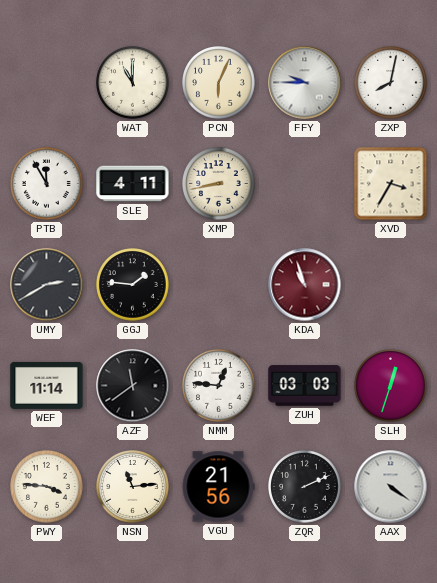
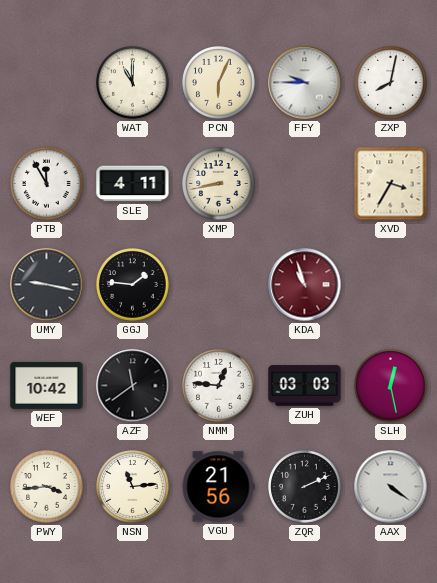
UMY: 2:40 -> 9:17 (47, 285)
WEF: 11:14 -> 10:42 (47, 385)
SLH: 12:33 -> 12:28 (391, 386)
PWY: 3:46 -> 3:44 (47, 487)
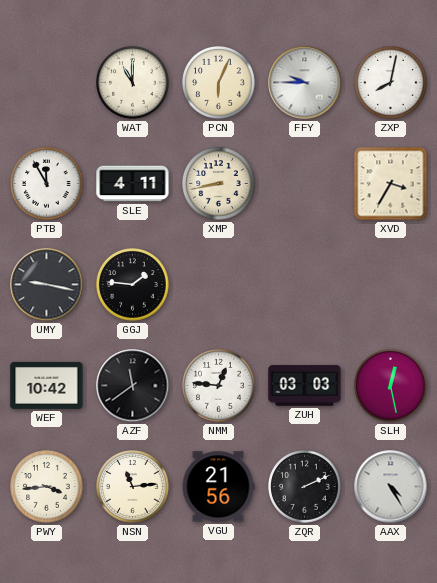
KDA: 10:57 -> none (305, 285)
AAX: 4:21 -> 4:25 (391, 487)
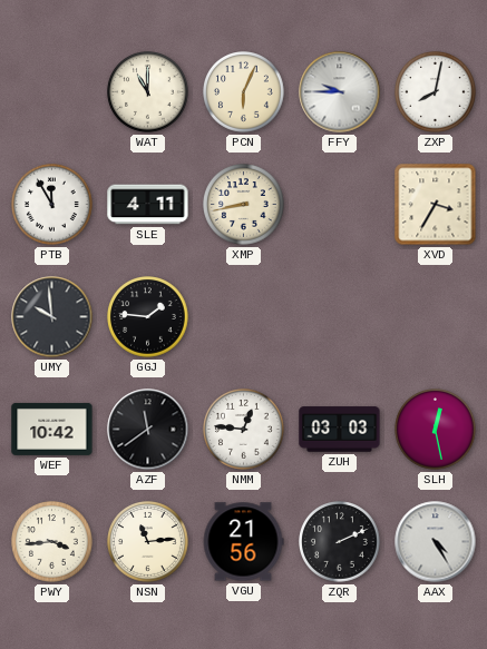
UMY: 9:17 -> 9:59 (52, 317)
